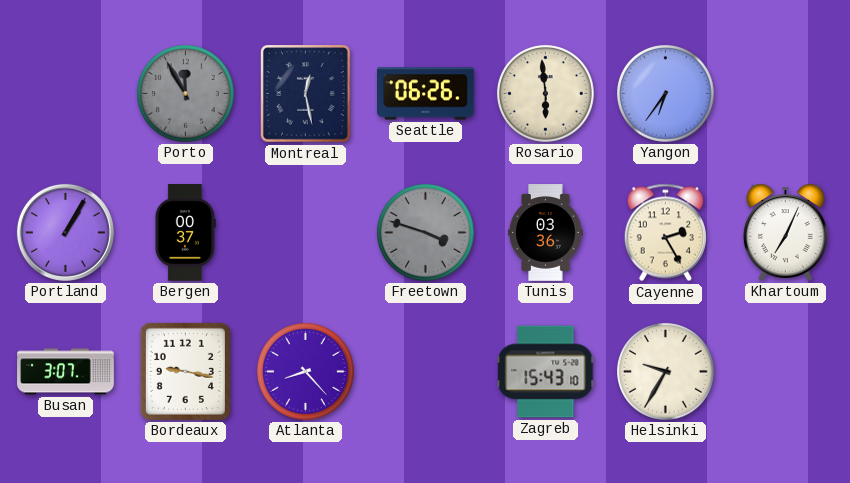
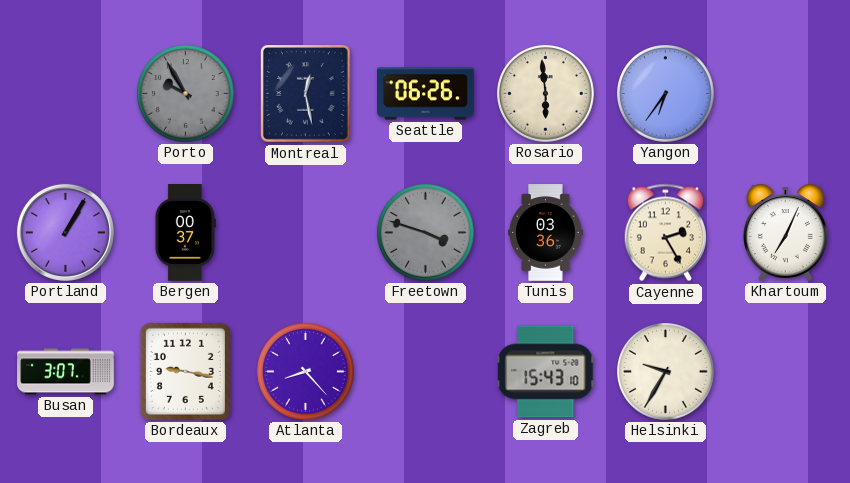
Porto: 11:55 -> 9:55 (186, 94)
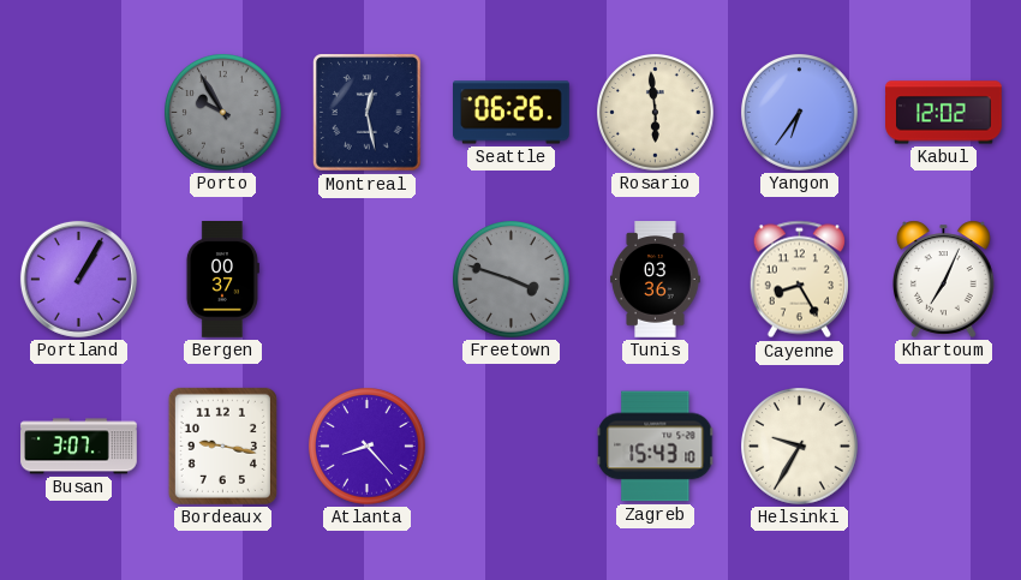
Kabul: none -> 12:02 (944, 113)
Cayenne: 2:25 -> 8:25 (799, 280)
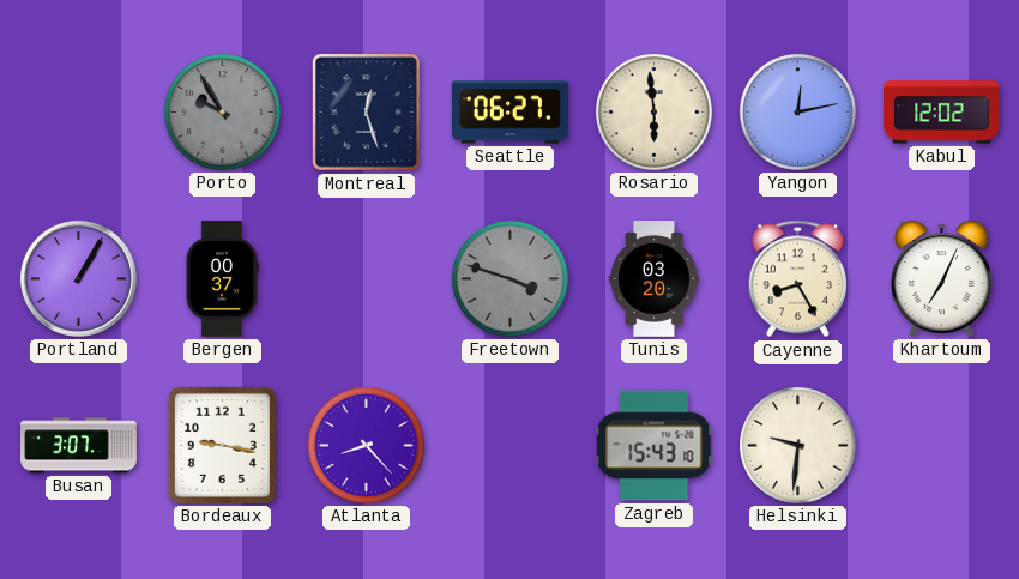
Montreal: 12:28 -> 12:27 (367, 113)
Seattle: 06:26 -> 06:27 (511, 113)
Yangon: 6:36 -> 12:13 (798, 113)
Tunis: 03:36 -> 03:20 (655, 279)
Helsinki: 9:35 -> 9:31 (798, 446)
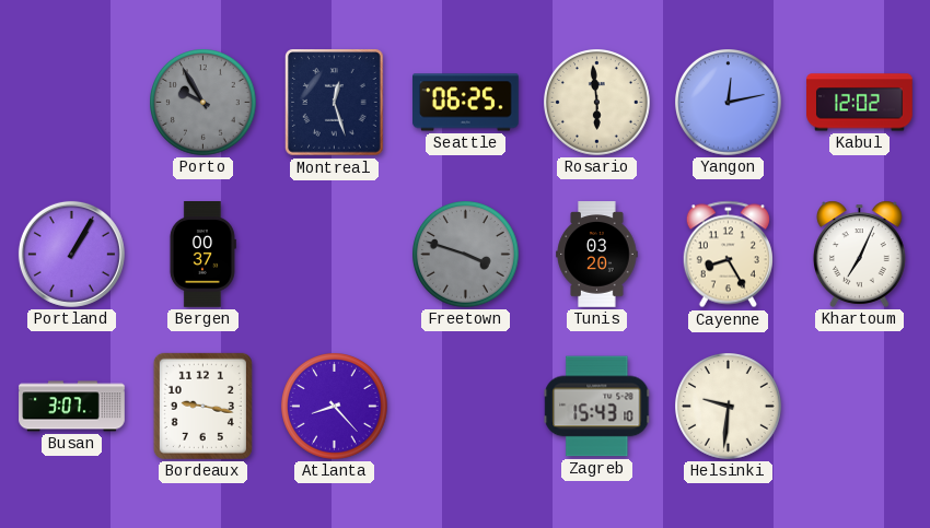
Seattle: 06:27 -> 06:25 (466, 103)
